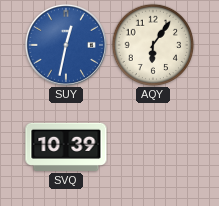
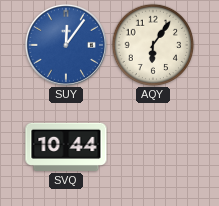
SUY: 12:32 -> 12:06 (66, 45)
SVQ: 10:39 -> 10:44 (66, 147)
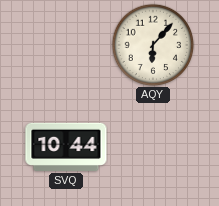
SUY: 12:06 -> none (66, 45)
AQY: 6:06 -> 6:07 (153, 45)
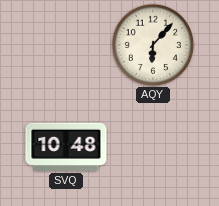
SVQ: 10:44 -> 10:48 (66, 147)
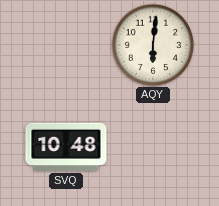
AQY: 6:07 -> 6:01 (153, 45)
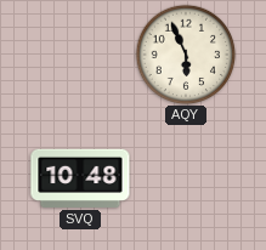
AQY: 6:01 -> 5:56 (186, 55)
